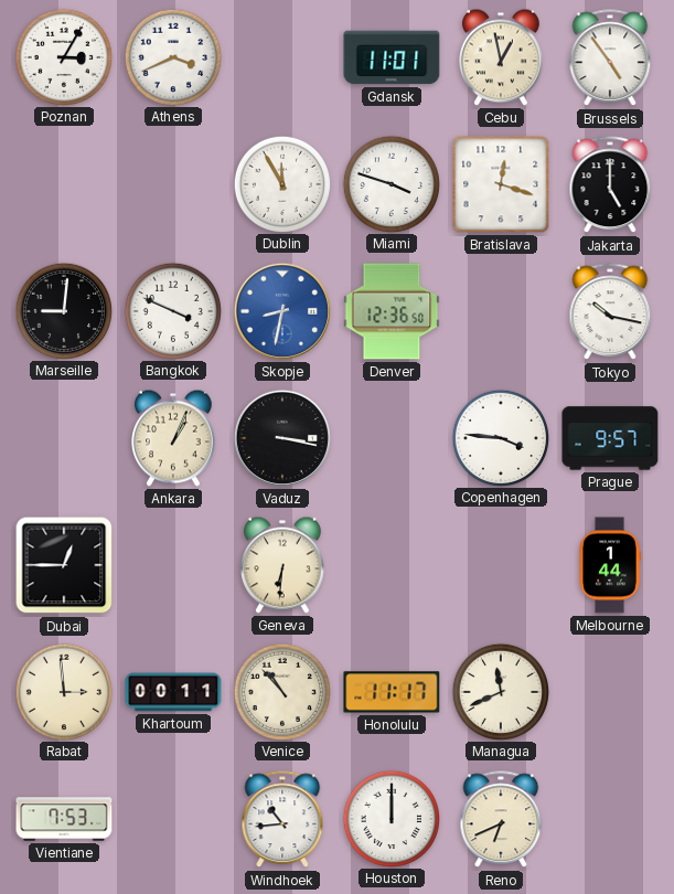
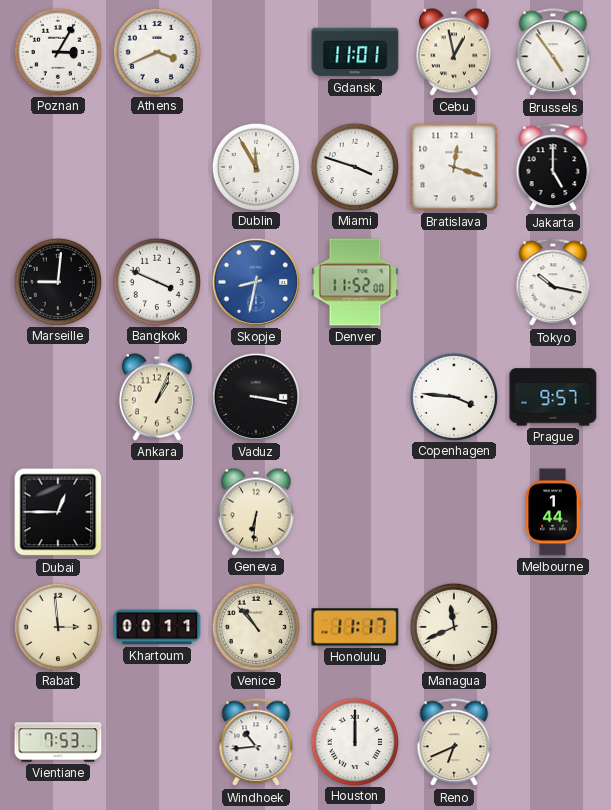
Denver: 12:36 -> 11:52 (355, 282)
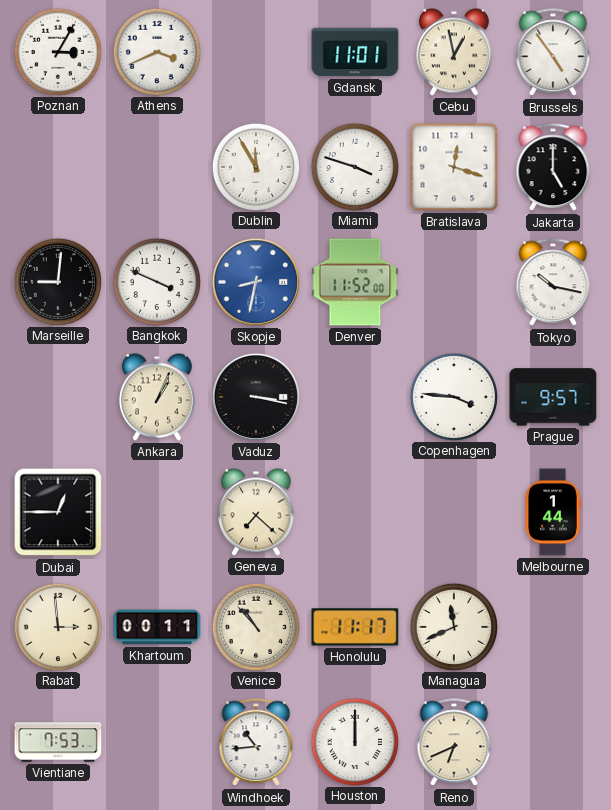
Geneva: 6:31 -> 7:22 (257, 512)
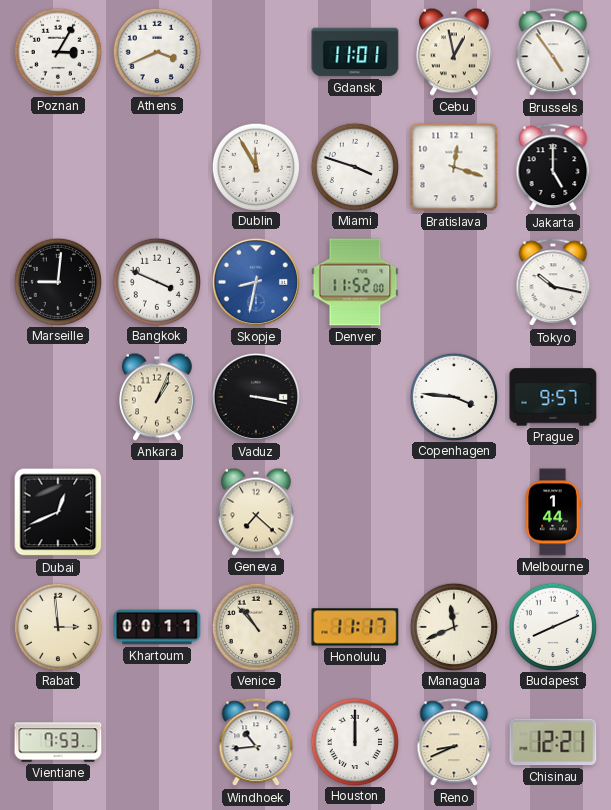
Dubai: 12:45 -> 12:41 (58, 512)
Budapest: none -> 8:11 (552, 626)
Reno: 6:41 -> 8:41 (454, 743)
Chisinau: none -> 12:21 (553, 742)
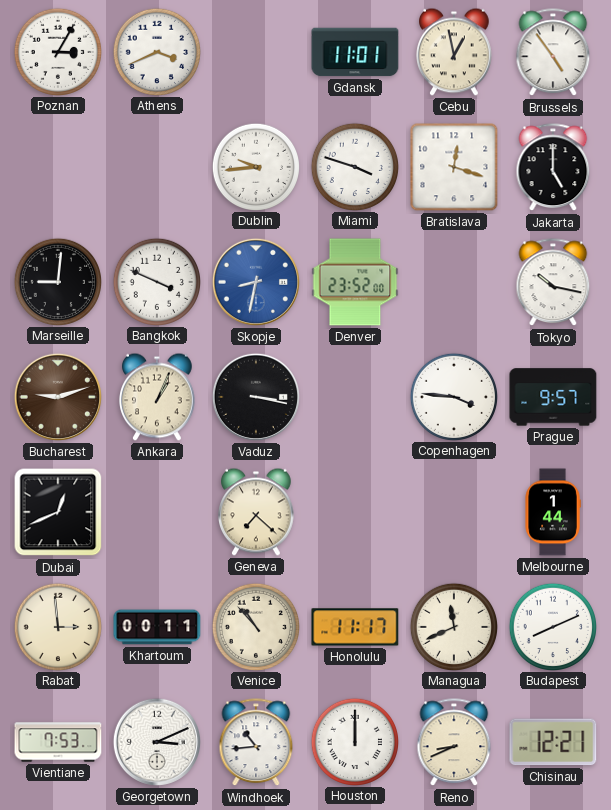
Dublin: 11:55 -> 9:44 (255, 166)
Denver: 11:52 -> 23:52 (355, 282)
Bucharest: none -> 9:12 (58, 397)
Georgetown: none -> 3:11 (157, 742)
